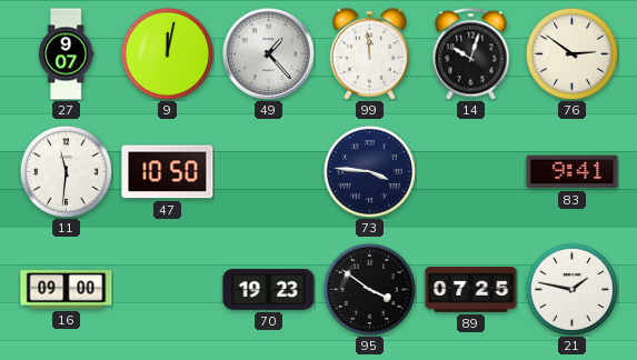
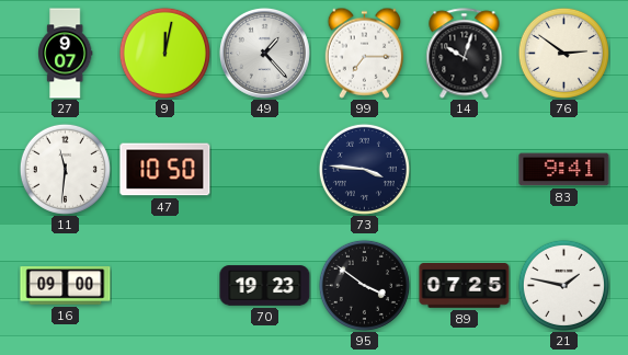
99: 11:59 -> 7:15 (364, 53)
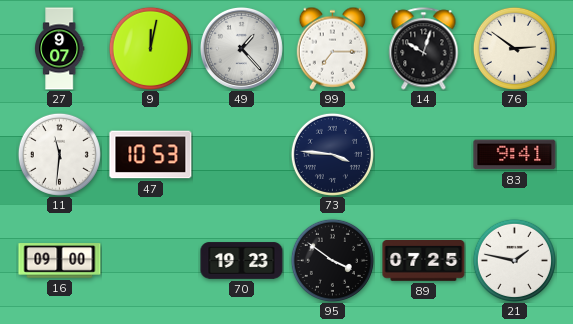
47: 10:50 -> 10:53 (151, 155)
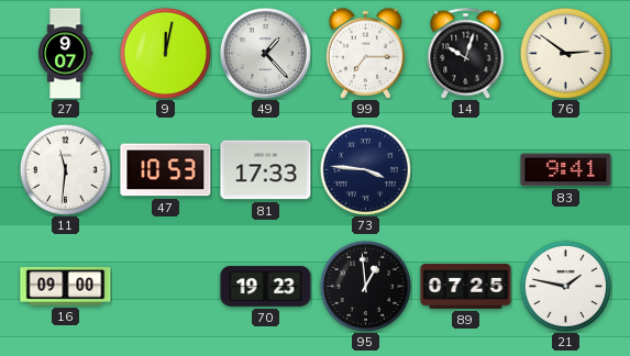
81: none -> 17:33 (266, 170)
95: 3:51 -> 12:59 (365, 286)
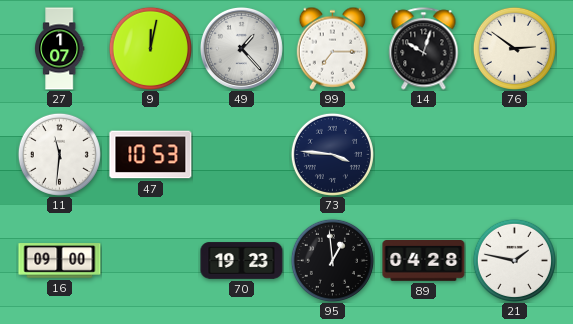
27: 9:07 -> 1:07 (60, 49)
81: 17:33 -> none (266, 170)
83: 9:41 -> none (566, 170)
89: 07:25 -> 04:28 (424, 261)
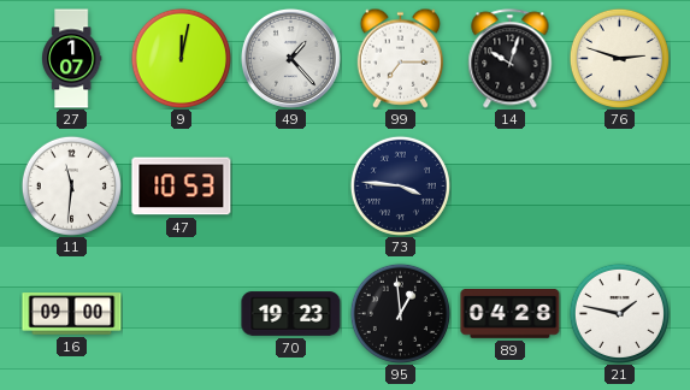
76: 2:51 -> 2:48 (619, 58)
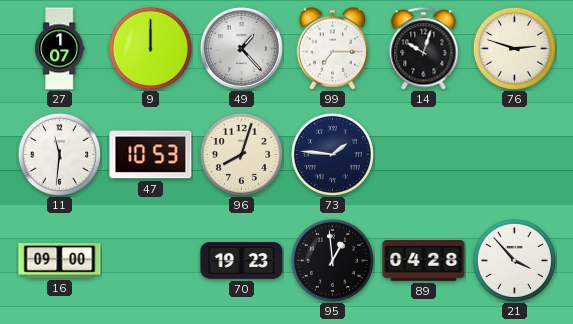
9: 12:02 -> 12:00 (150, 48)
96: none -> 8:03 (241, 154)
73: 3:46 -> 1:46 (332, 154)
21: 1:47 -> 3:53 (514, 260)
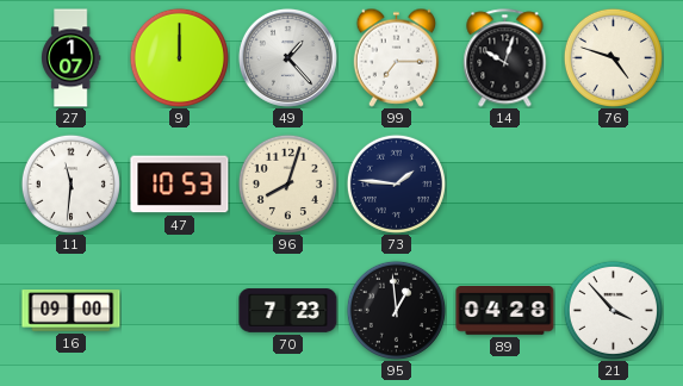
76: 2:48 -> 4:48 (613, 57)
70: 19:23 -> 7:23 (288, 311)
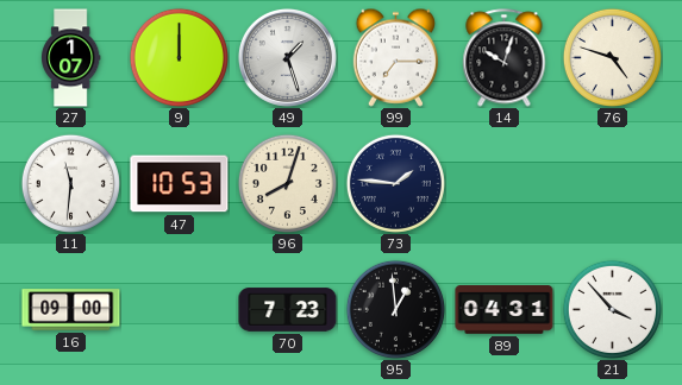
49: 1:23 -> 1:27 (287, 57)
89: 04:28 -> 04:31 (505, 310)
